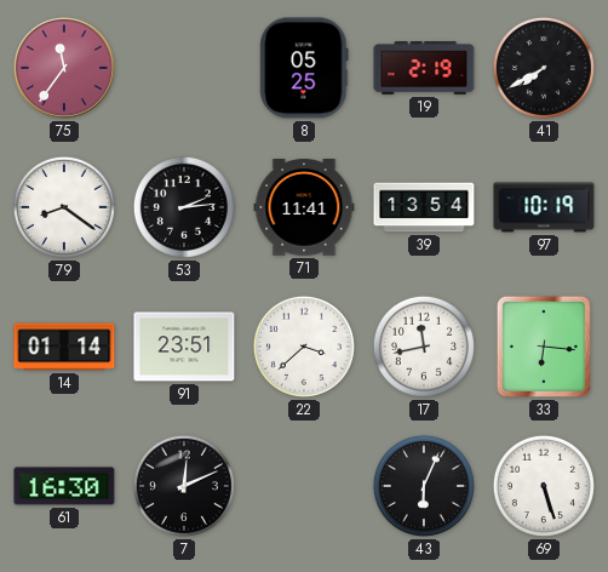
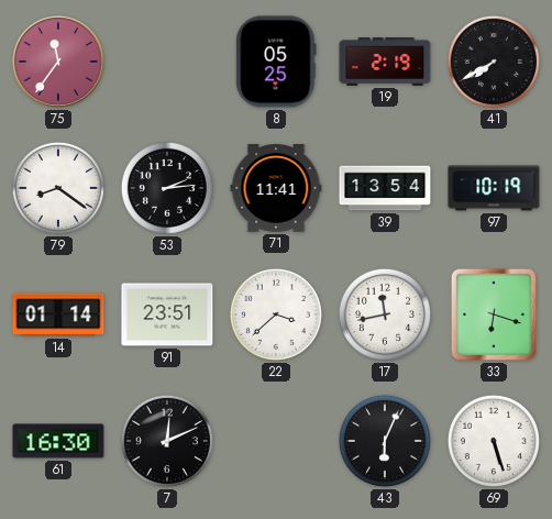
33: 6:16 -> 6:18 (494, 314)
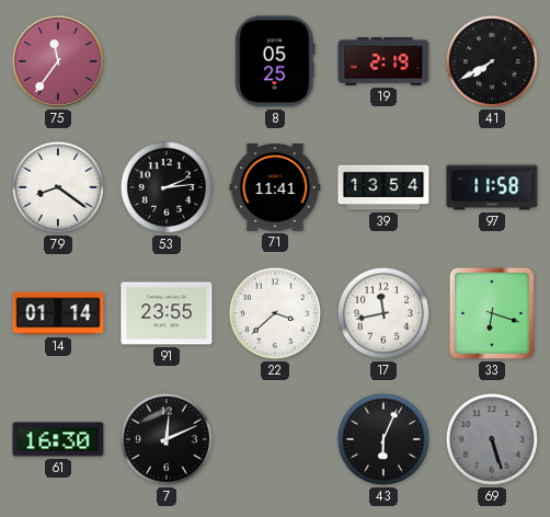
97: 10:19 -> 11:58 (492, 187)
91: 23:51 -> 23:55 (167, 313)
69 dial: white -> grey (492, 439)
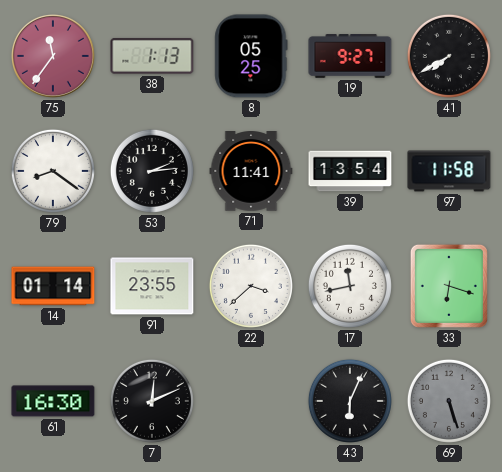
38: none -> 1:13 (152, 56)
19: 2:19 -> 9:27 (350, 56)
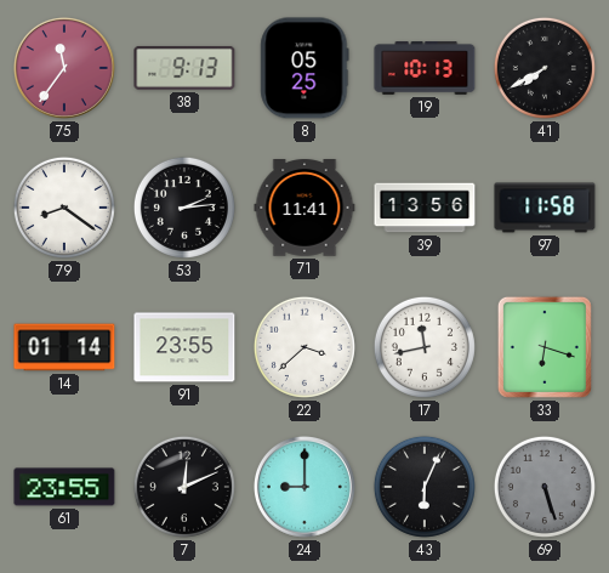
38: 1:13 -> 9:13 (184, 68)
19: 9:27 -> 10:13 (425, 68)
39: 13:54 -> 13:56 (425, 208)
61: 16:30 -> 23:55 (64, 487)
24: none -> 9:00 (304, 487)
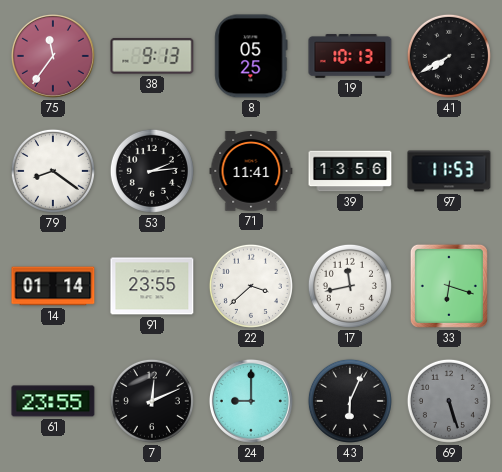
97: 11:58 -> 11:53 (449, 171)
